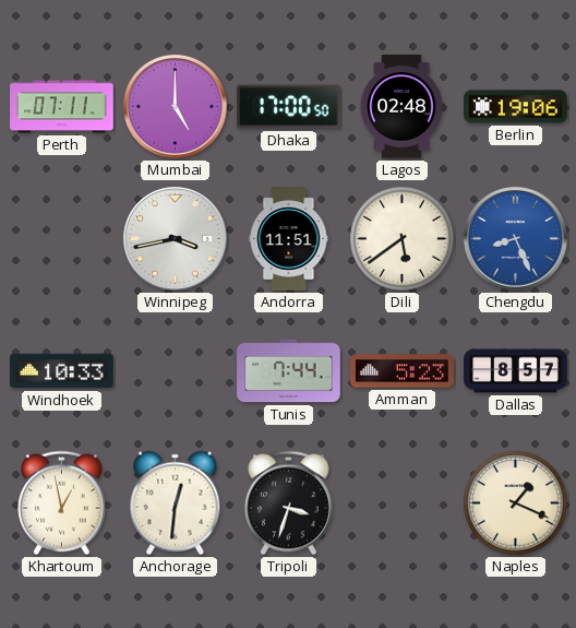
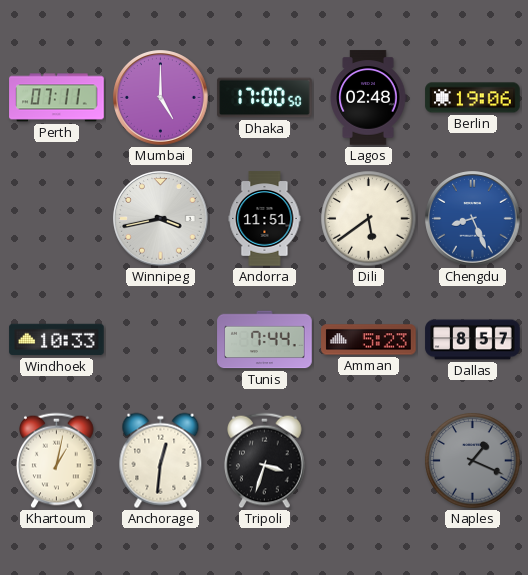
Khartoum: 12:58 -> 1:02 (57, 461)
Naples dial: cream -> grey (473, 461)
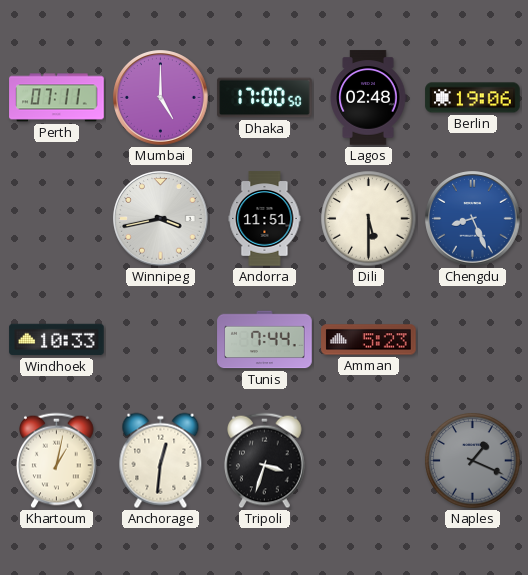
Dili: 5:39 -> 5:30 (369, 219)
Dallas: 8:57 -> none (473, 340)
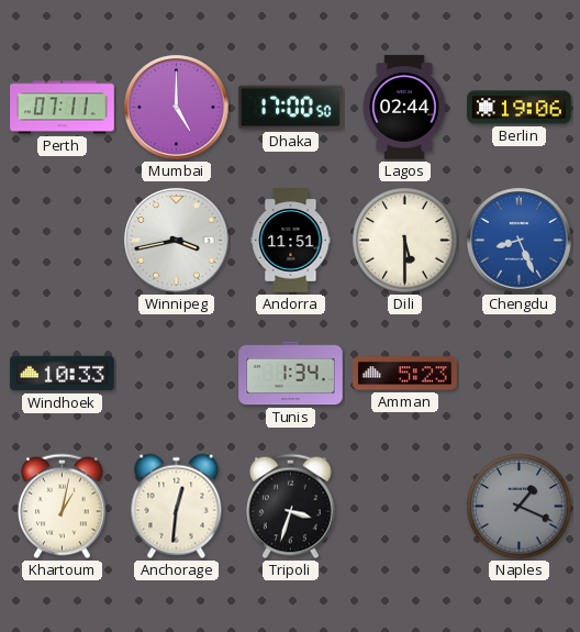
Lagos: 02:48 -> 02:44 (404, 108)
Tunis: 7:44 -> 1:34 (291, 374)
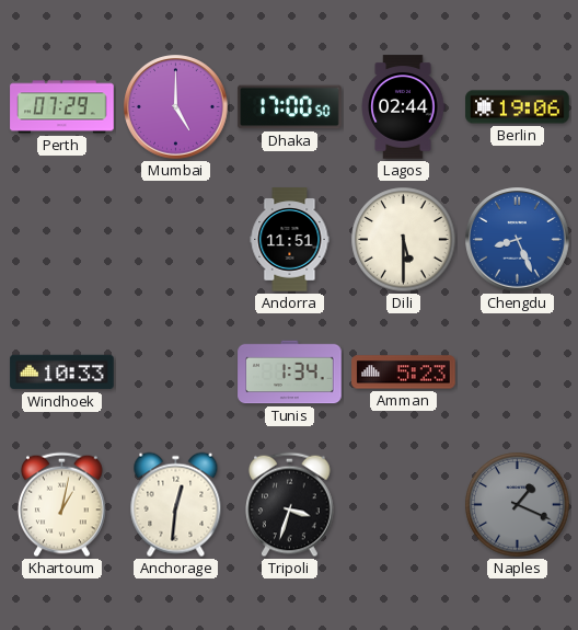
Perth: 07:11 -> 07:29 (62, 107)
Winnipeg: 3:43 -> none (177, 241)
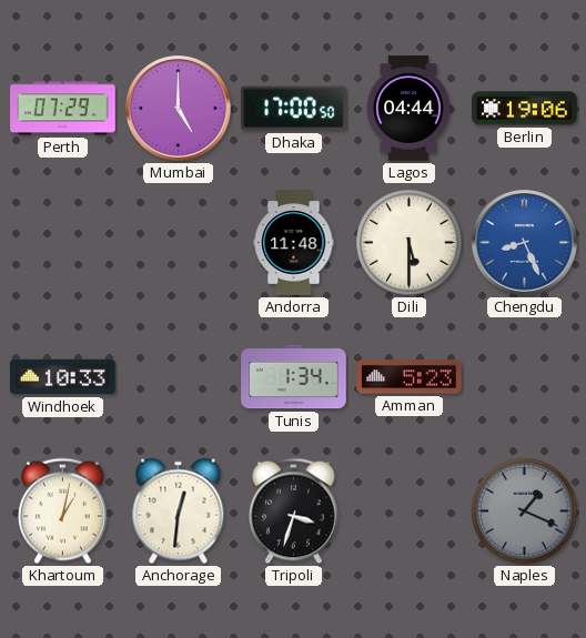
Lagos: 02:44 -> 04:44 (408, 109)
Andorra: 11:51 -> 11:48 (294, 243)
